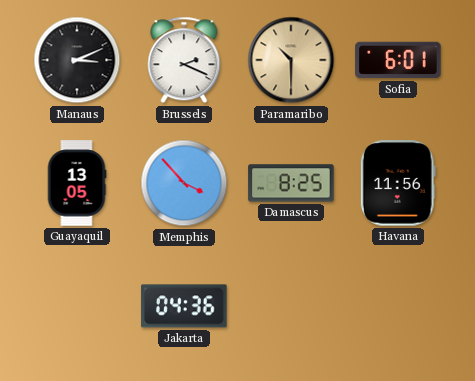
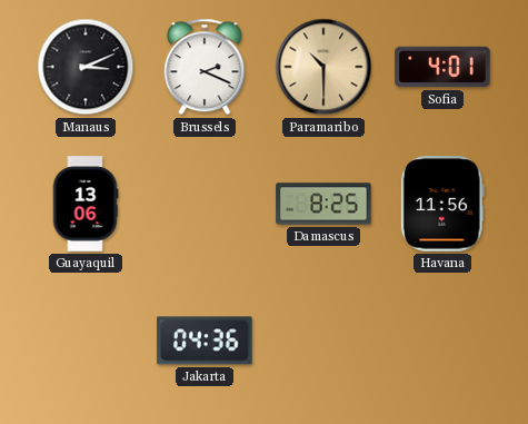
Sofia: 6:01 -> 4:01 (442, 67)
Guayaquil: 13:05 -> 13:06 (86, 204)
Memphis: 3:53 -> none (184, 183)
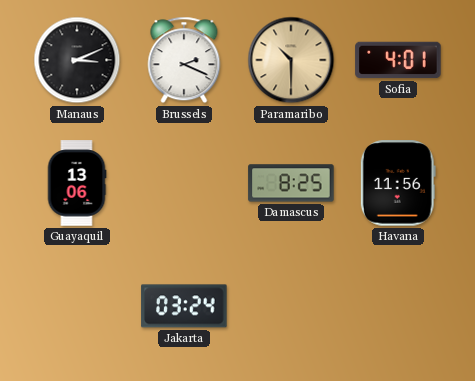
Jakarta: 04:36 -> 03:24 (184, 306)
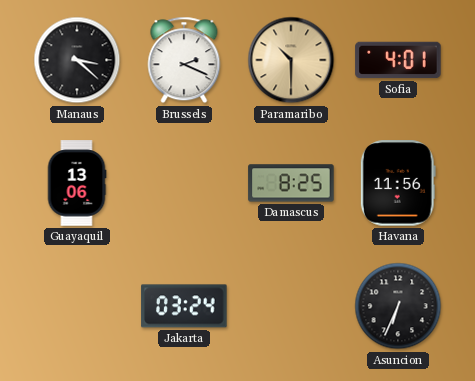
Manaus: 3:11 -> 3:22 (77, 60)
Asuncion: none -> 6:34 (398, 306)
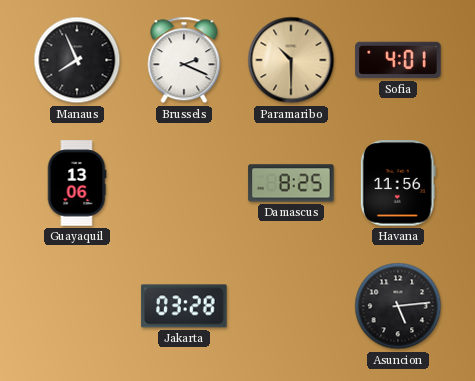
Manaus: 3:22 -> 7:56 (77, 60)
Jakarta: 03:24 -> 03:28 (184, 306)
Asuncion: 6:34 -> 5:14 (398, 306)
